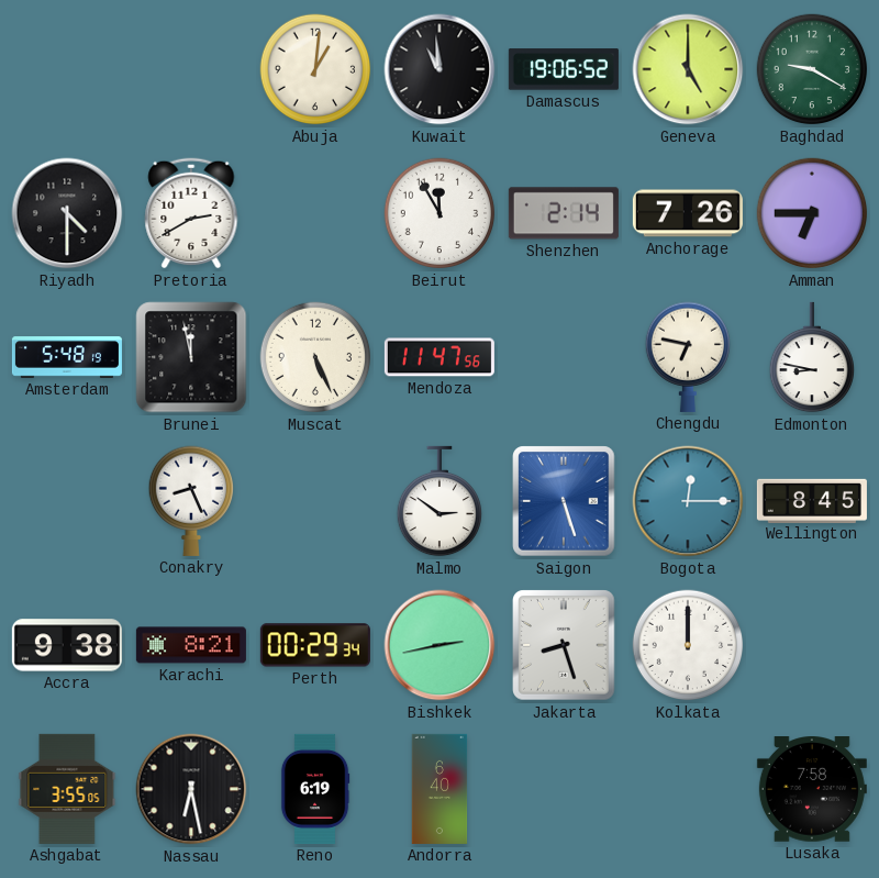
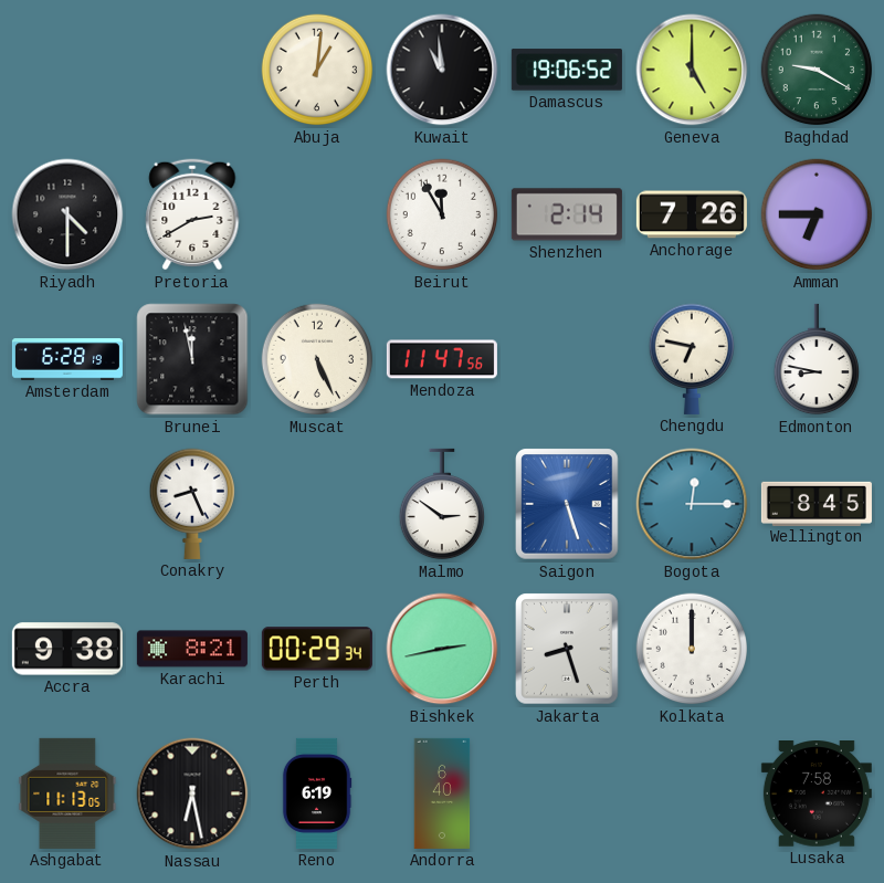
Amsterdam: 5:48 -> 6:28 (67, 359)
Ashgabat: 3:55 -> 11:13 (67, 793)
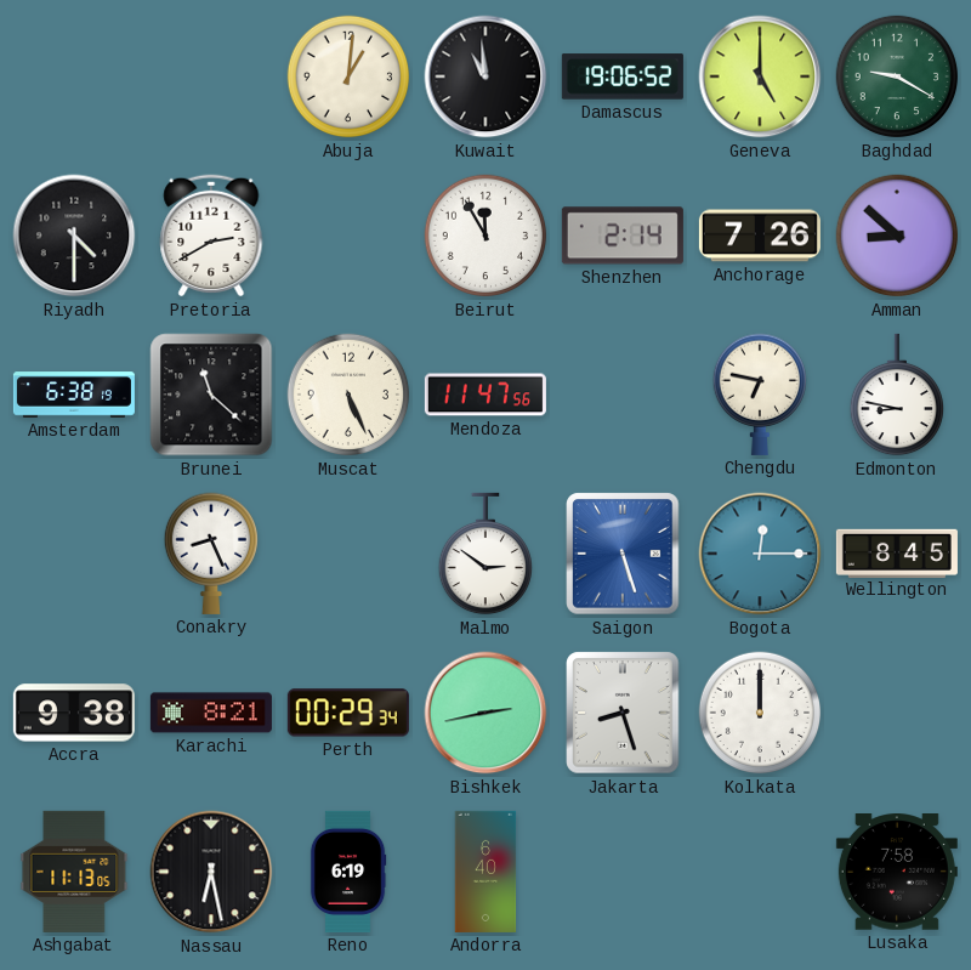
Amman: 6:45 -> 8:52 (897, 236)
Amsterdam: 6:28 -> 6:38 (74, 395)
Brunei: 11:58 -> 11:22 (211, 395)
